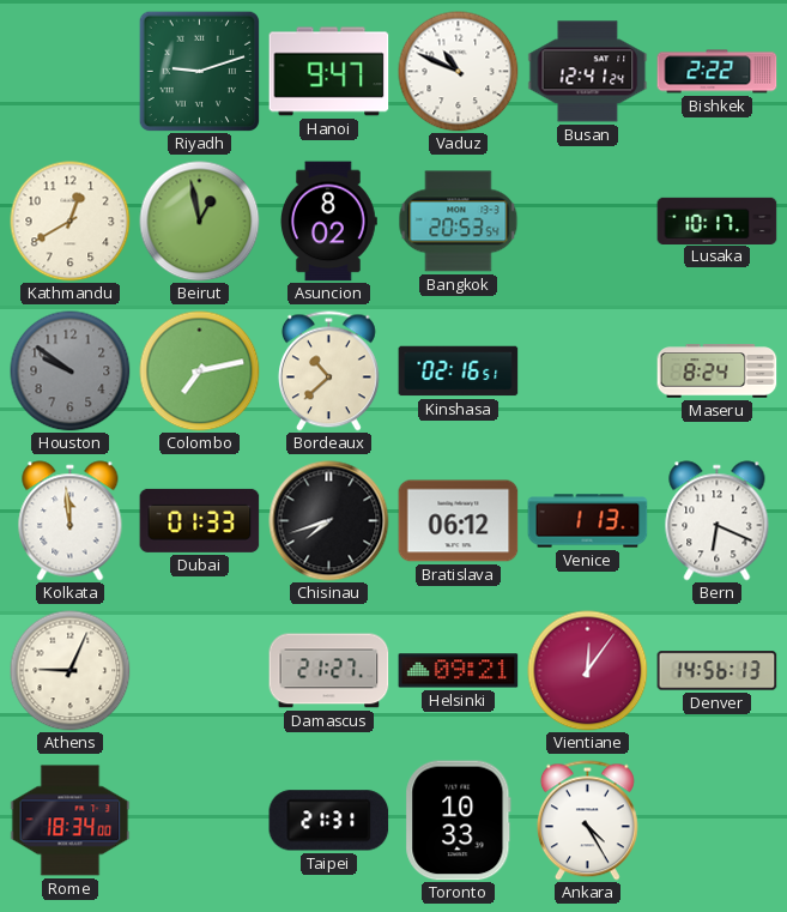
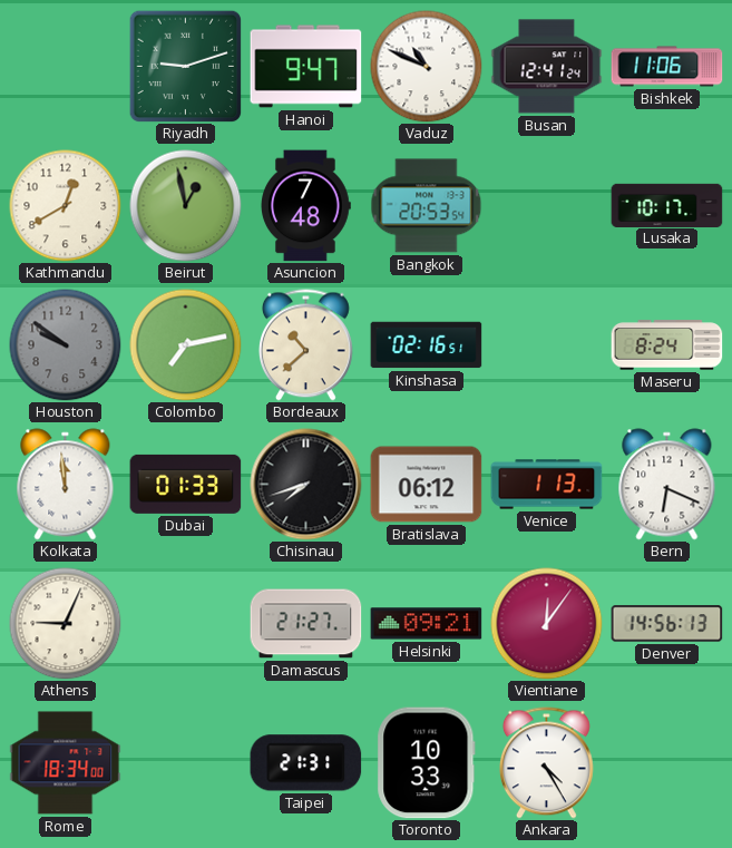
Bishkek: 2:22 -> 11:06 (667, 67)
Asuncion: 8:02 -> 7:48 (306, 206)
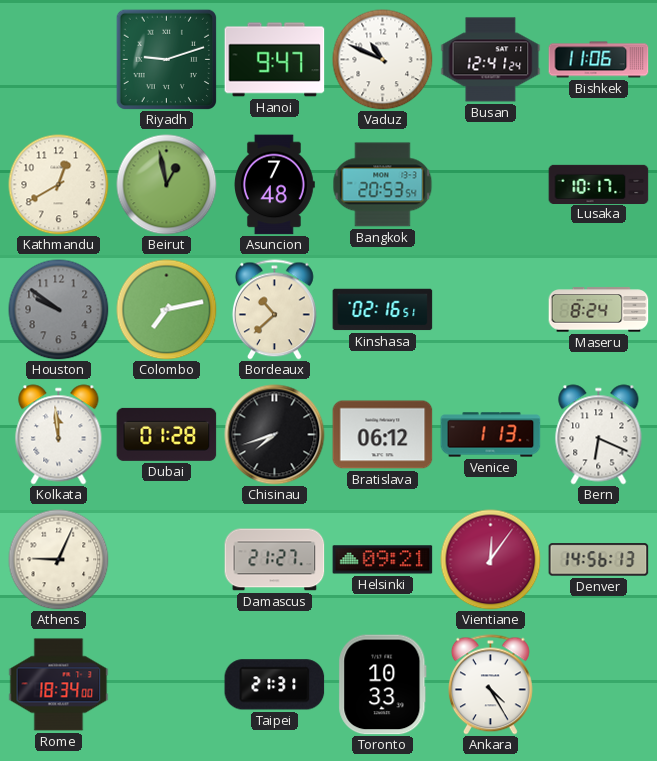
Dubai: 01:33 -> 01:28 (167, 434)
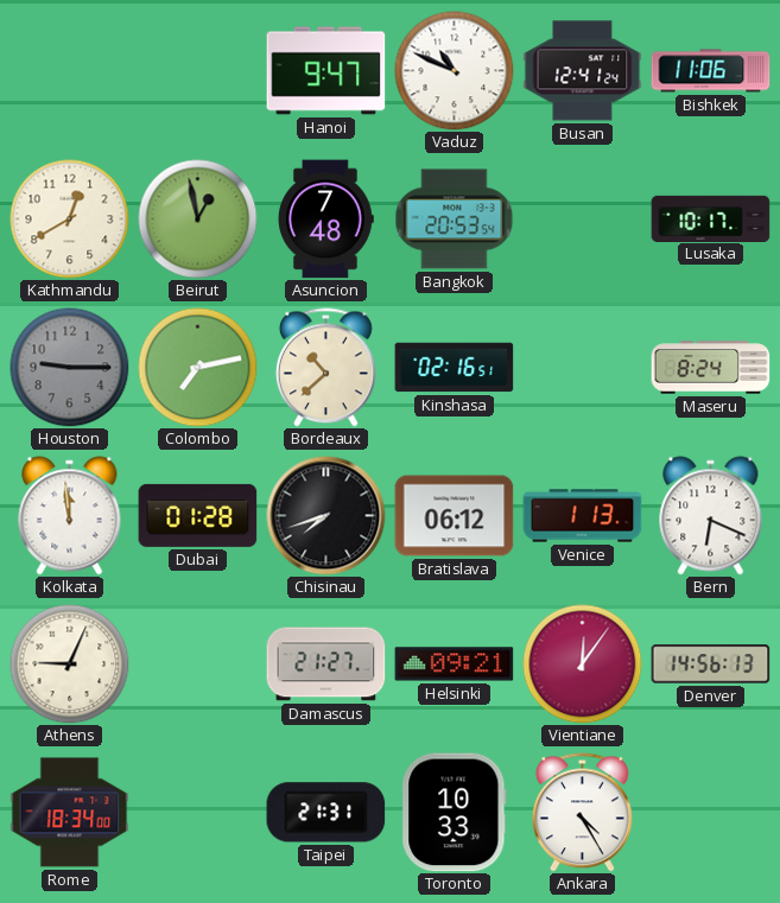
Riyadh: 9:12 -> none (166, 59)
Houston: 9:51 -> 9:15 (70, 368)
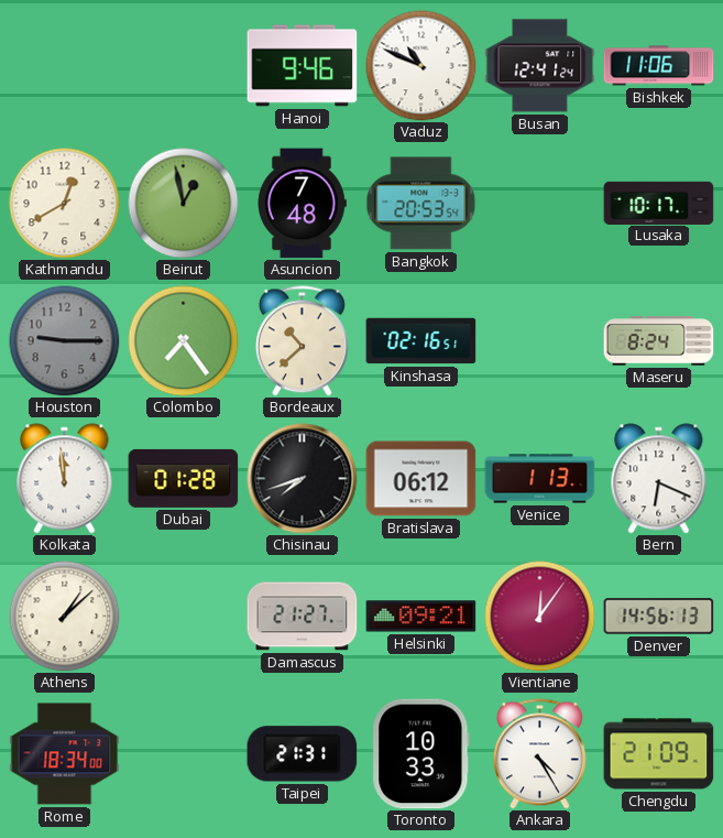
Hanoi: 9:47 -> 9:46 (303, 66)
Colombo: 7:13 -> 7:24 (184, 341)
Athens: 9:04 -> 1:08 (65, 617)
Chengdu: none -> 21:09 (659, 754)
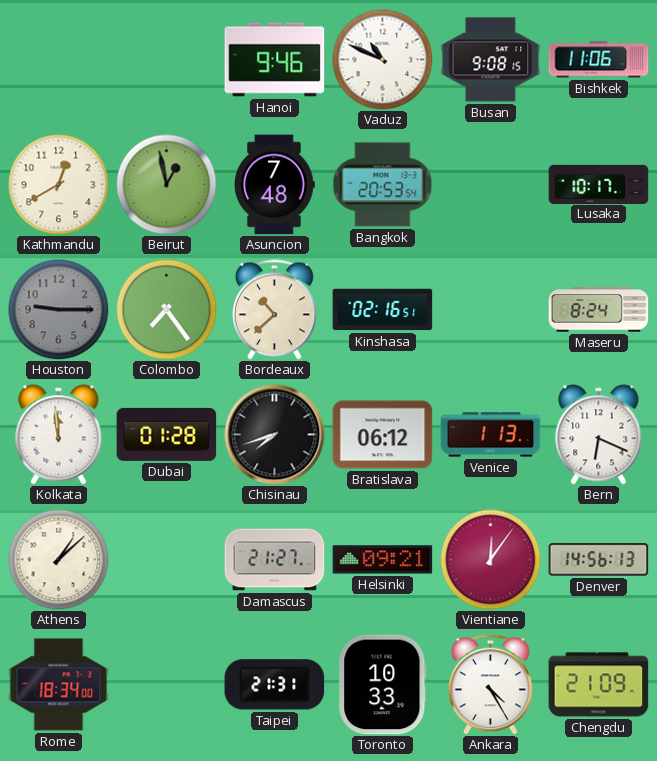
Busan: 12:41 -> 9:08 (491, 60)
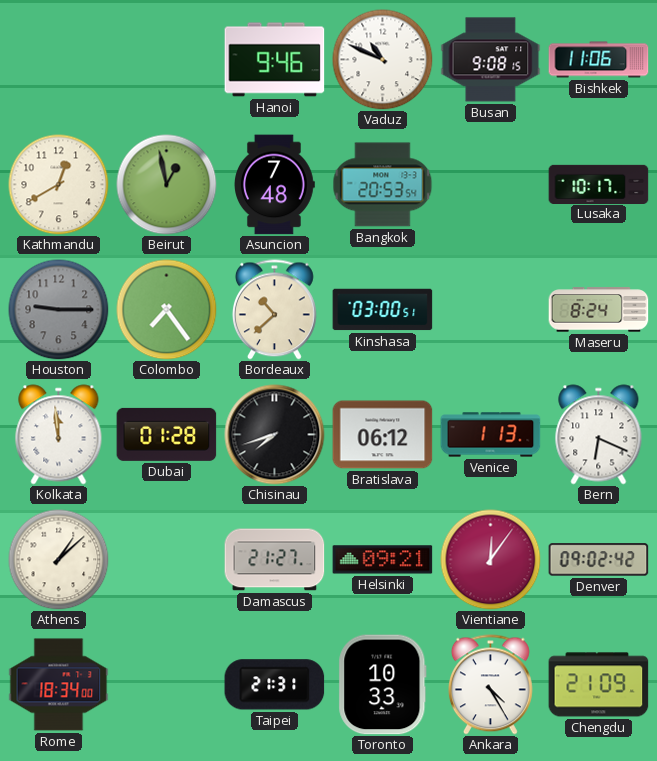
Kinshasa: 02:16 -> 03:00 (383, 310)
Denver: 14:56 -> 09:02 (599, 560)
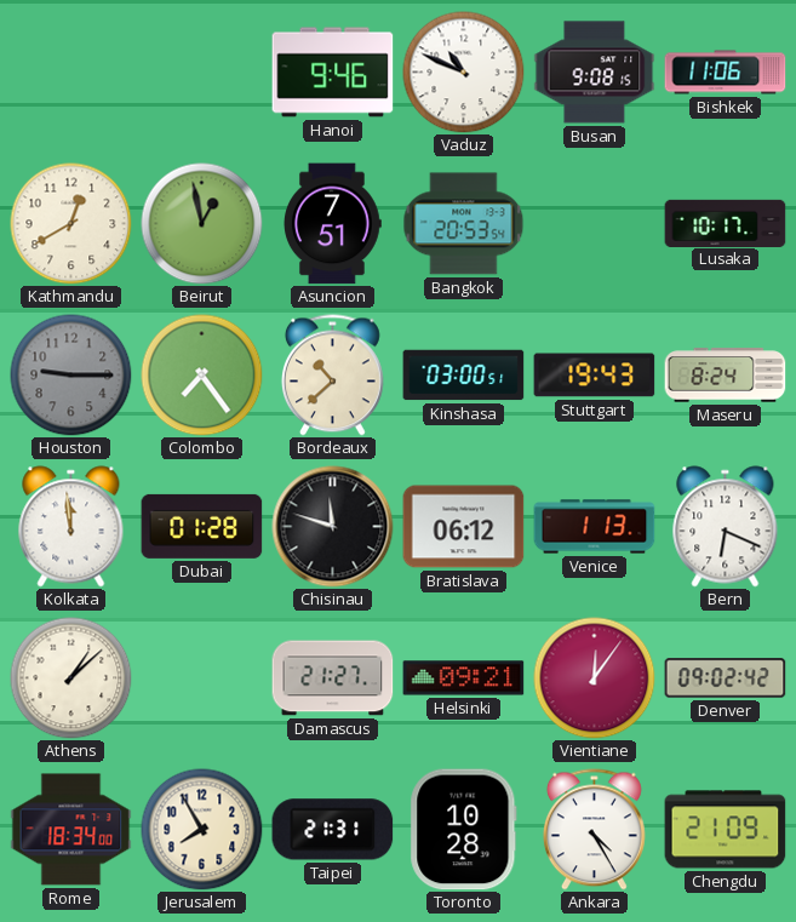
Asuncion: 7:48 -> 7:51 (333, 224)
Stuttgart: none -> 19:43 (595, 376)
Chisinau: 7:42 -> 11:48 (333, 527)
Jerusalem: none -> 7:55 (202, 830)
Toronto: 10:33 -> 10:28 (464, 830)
